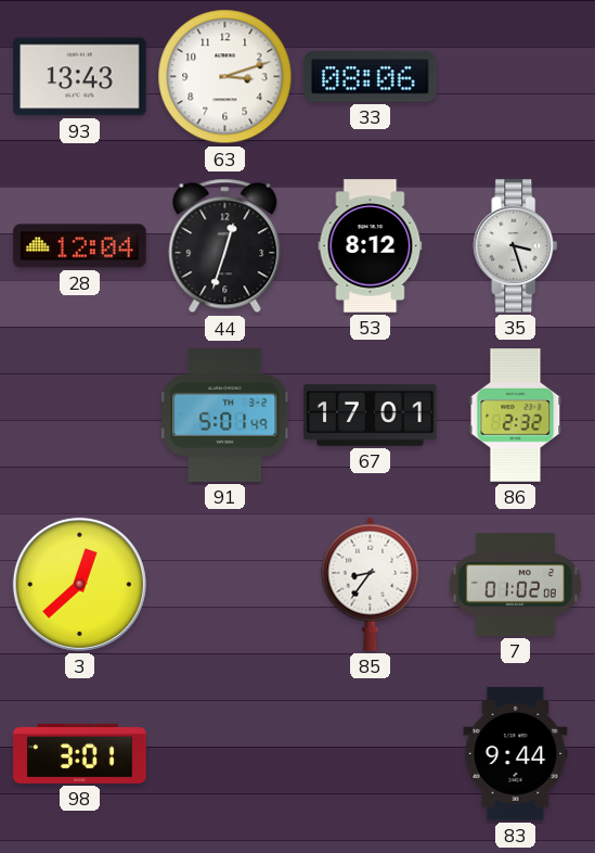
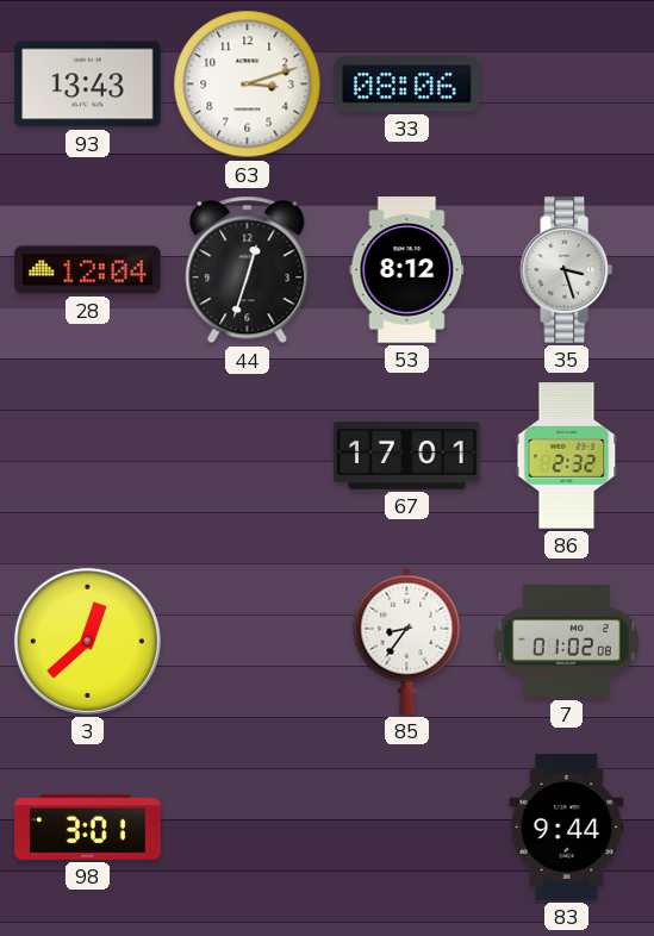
91: 5:01 -> none (225, 416)
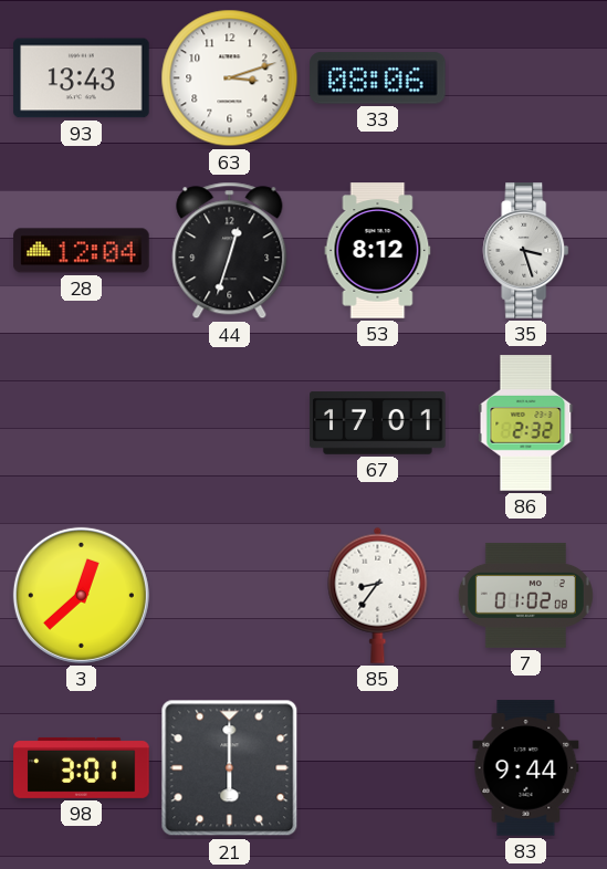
21: none -> 6:00 (230, 768)
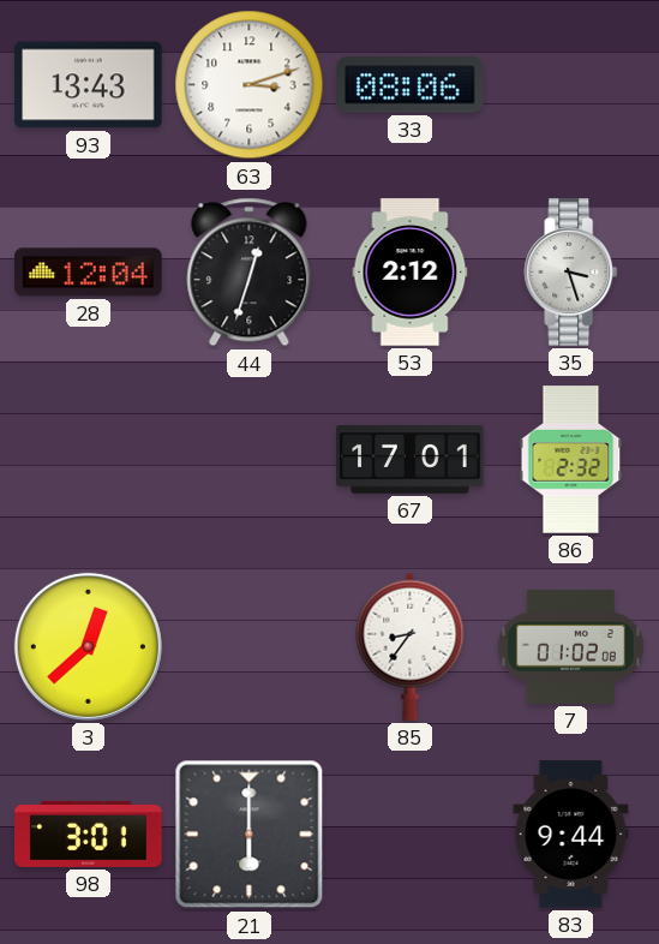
53: 8:12 -> 2:12 (411, 273)
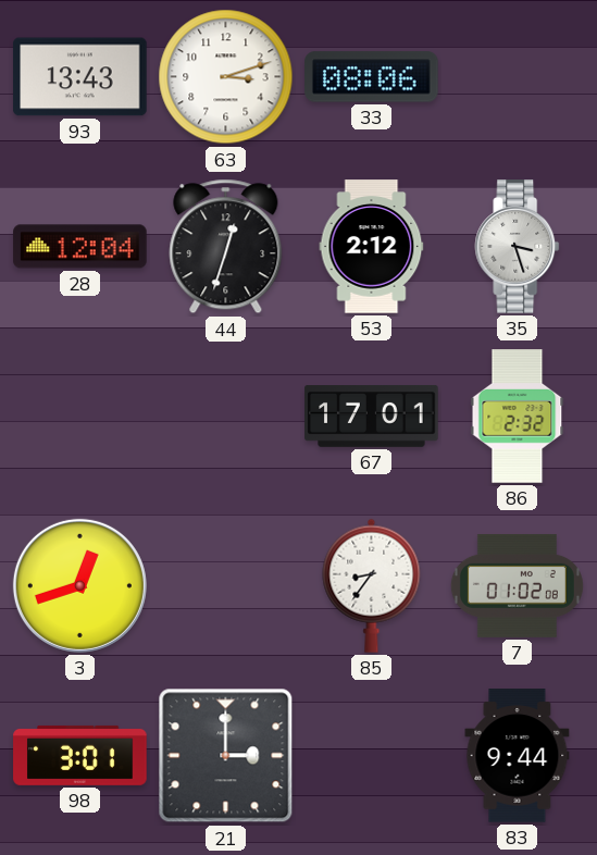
3: 12:38 -> 12:42 (79, 585)
21: 6:00 -> 3:00 (226, 756)
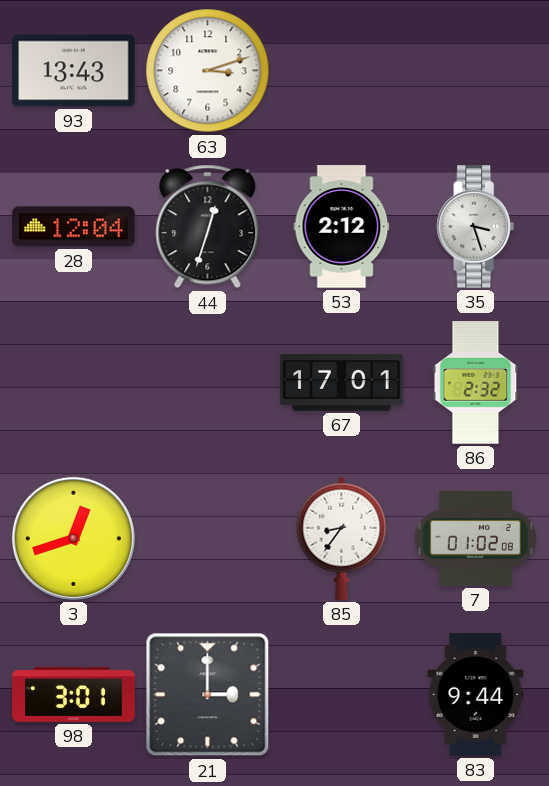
33: 08:06 -> none (372, 77)
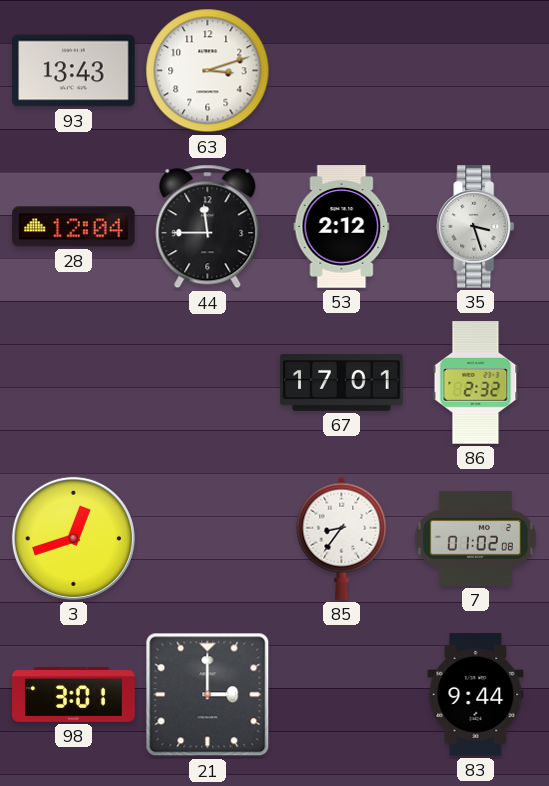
44: 12:33 -> 11:45 (208, 227)
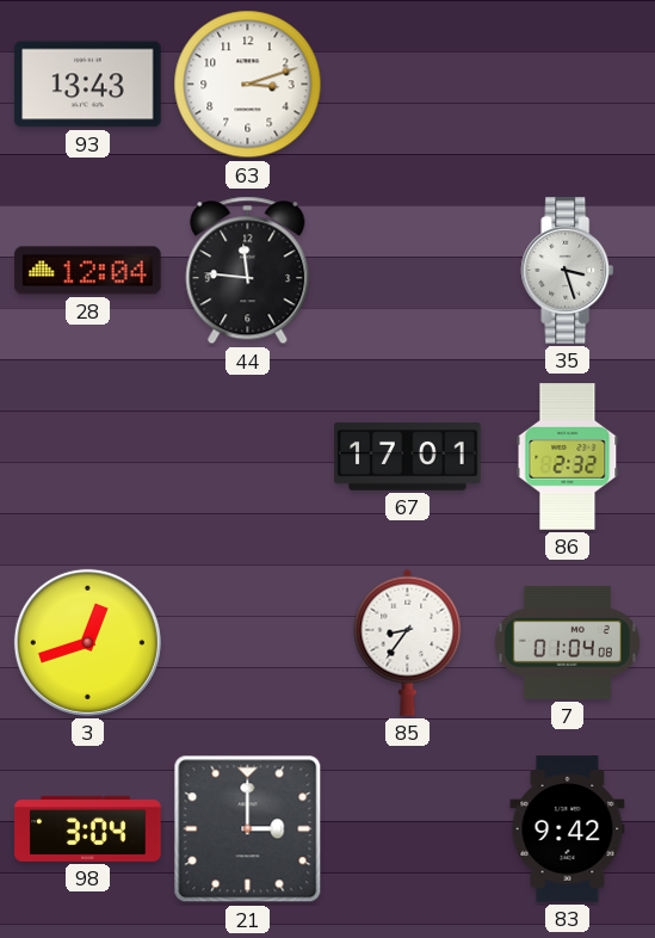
44: 11:45 -> 11:46 (248, 271)
53: 2:12 -> none (342, 227)
7: 01:02 -> 01:04 (567, 642)
98: 3:01 -> 3:04 (88, 828)
83: 9:44 -> 9:42 (568, 829)
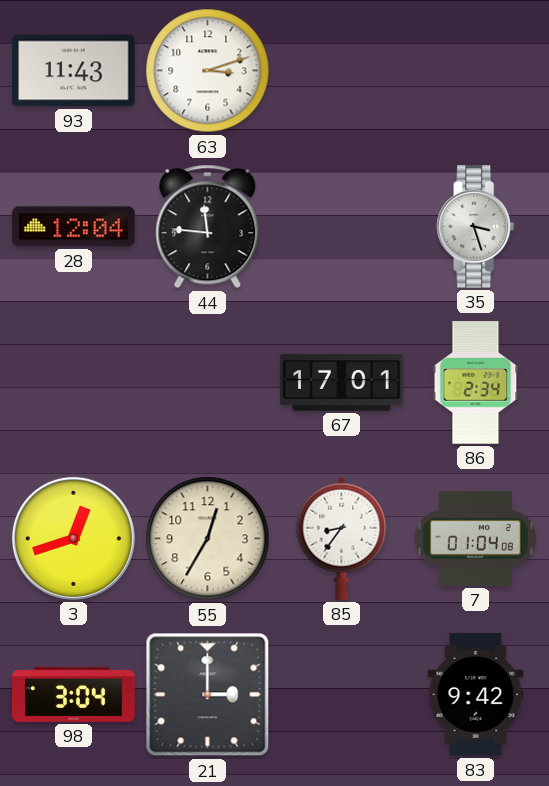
93: 13:43 -> 11:43 (74, 71)
86: 2:32 -> 2:34 (476, 383)
55: none -> 12:35 (208, 539)
